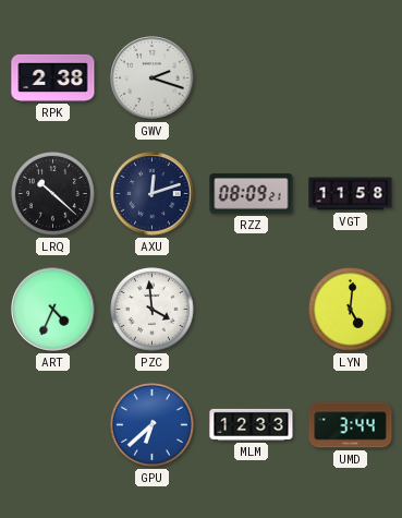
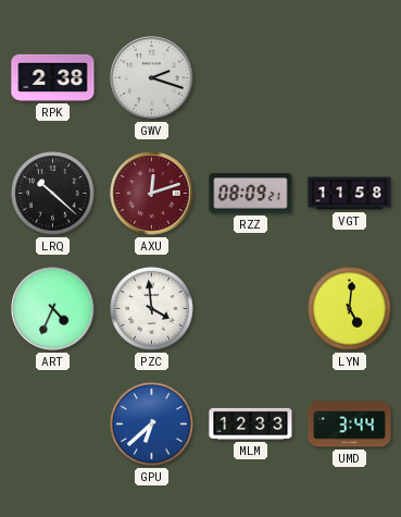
AXU dial: navy -> burgundy (152, 194)
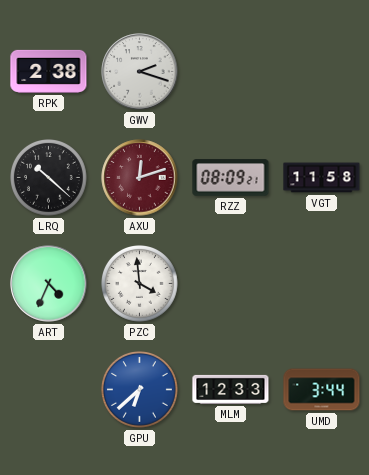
LYN: 5:01 -> none (350, 309)
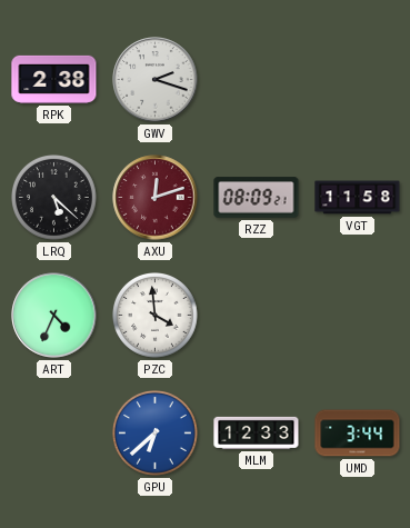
LRQ: 10:22 -> 5:22 (54, 198)
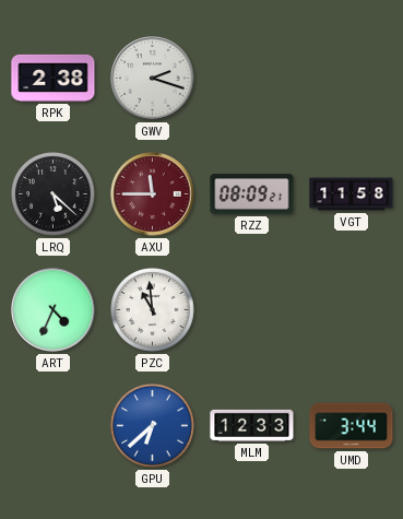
AXU: 12:12 -> 11:45 (153, 194)
PZC: 3:59 -> 10:59 (153, 310)
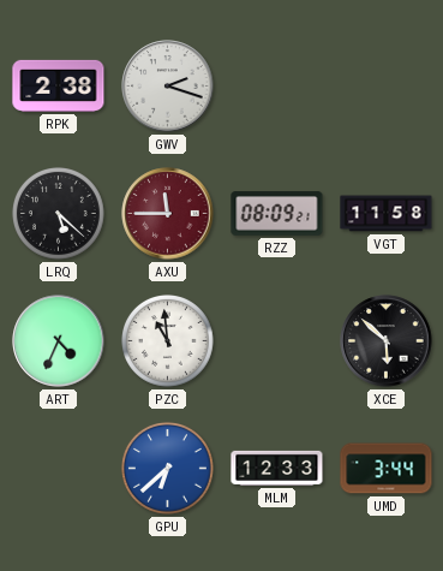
XCE: none -> 5:52 (387, 341)
